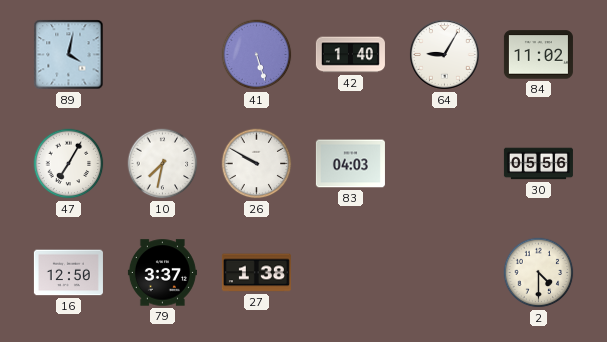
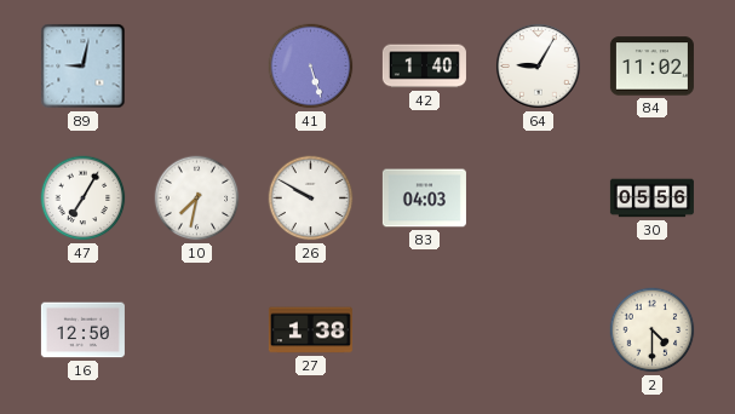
89: 4:02 -> 9:02 (84, 67)
79: 3:37 -> none (162, 273)
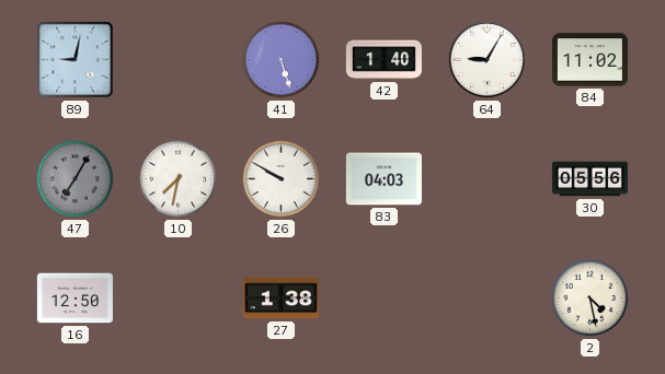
47 dial: white -> grey (76, 179)
2: 4:30 -> 4:28 (591, 299)
